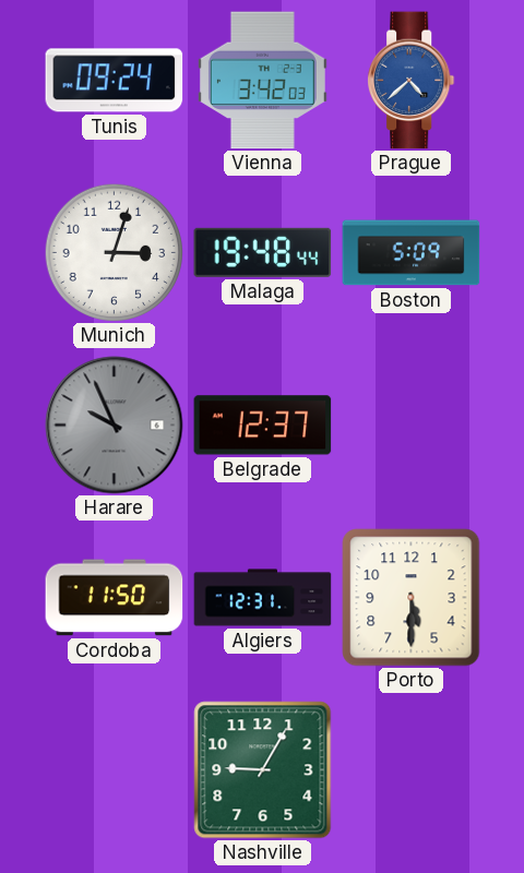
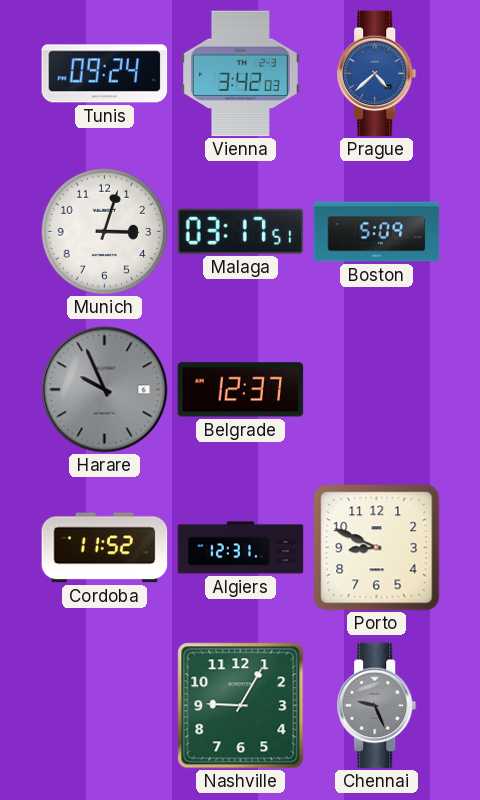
Malaga: 19:48 -> 03:17 (241, 231)
Cordoba: 11:50 -> 11:52 (105, 548)
Porto: 5:30 -> 8:49 (377, 548)
Chennai: none -> 9:26 (377, 706)
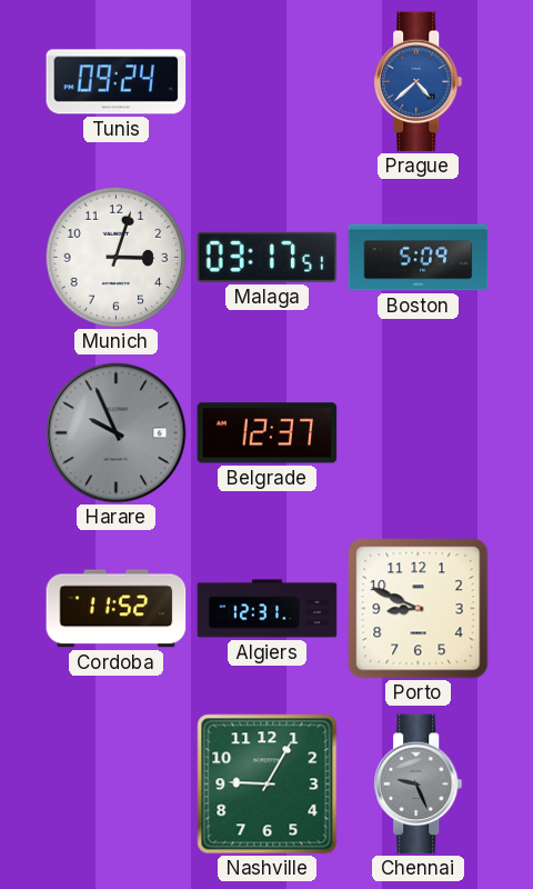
Vienna: 3:42 -> none (240, 74)
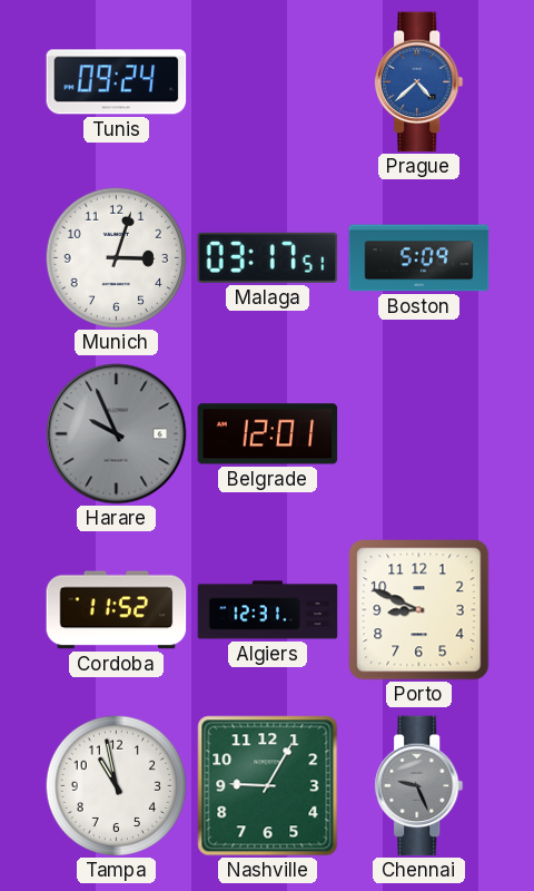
Belgrade: 12:37 -> 12:01 (268, 434)
Tampa: none -> 10:58 (116, 785)
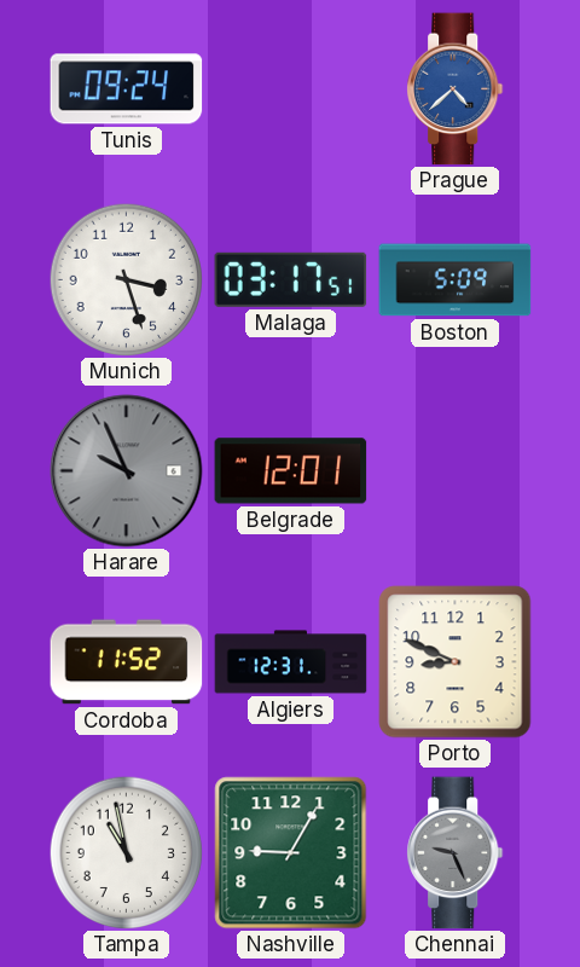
Munich: 3:03 -> 3:27 (126, 279)
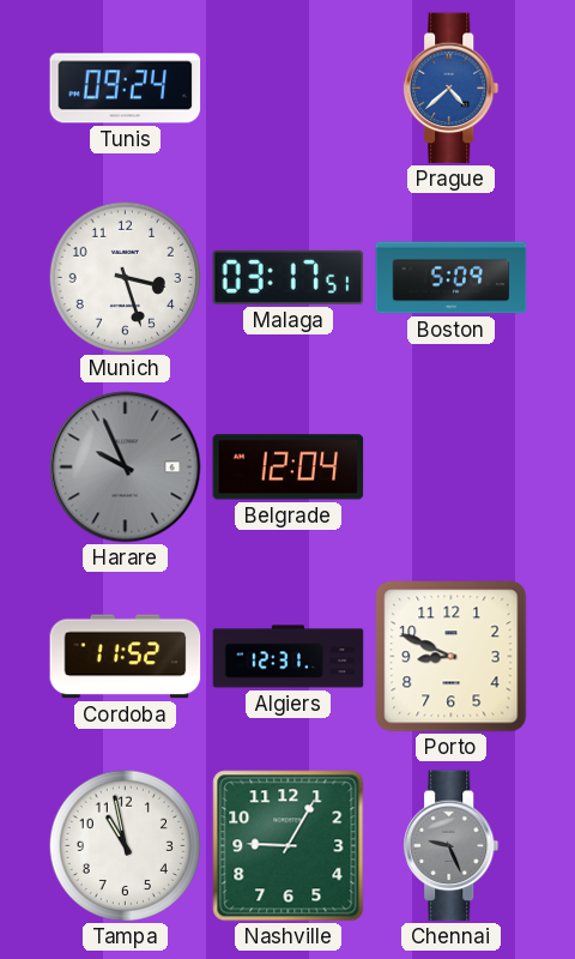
Belgrade: 12:01 -> 12:04 (289, 468)
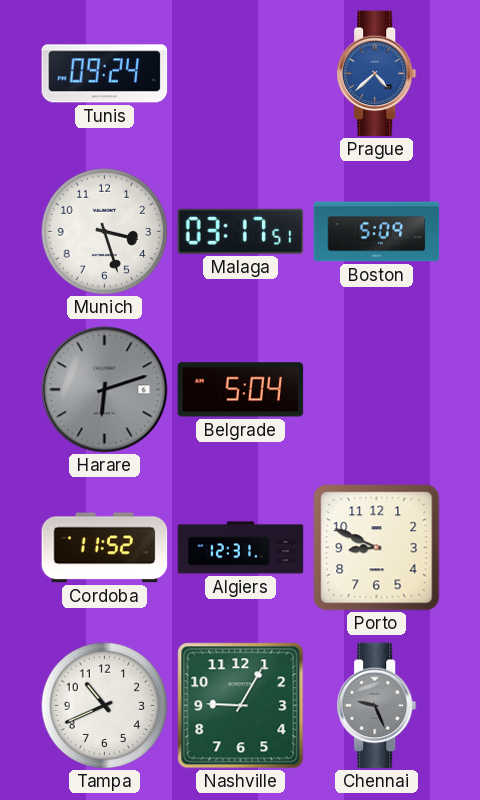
Harare: 9:56 -> 6:12 (105, 390)
Belgrade: 12:04 -> 5:04 (241, 390)
Tampa: 10:58 -> 10:41 (104, 705)
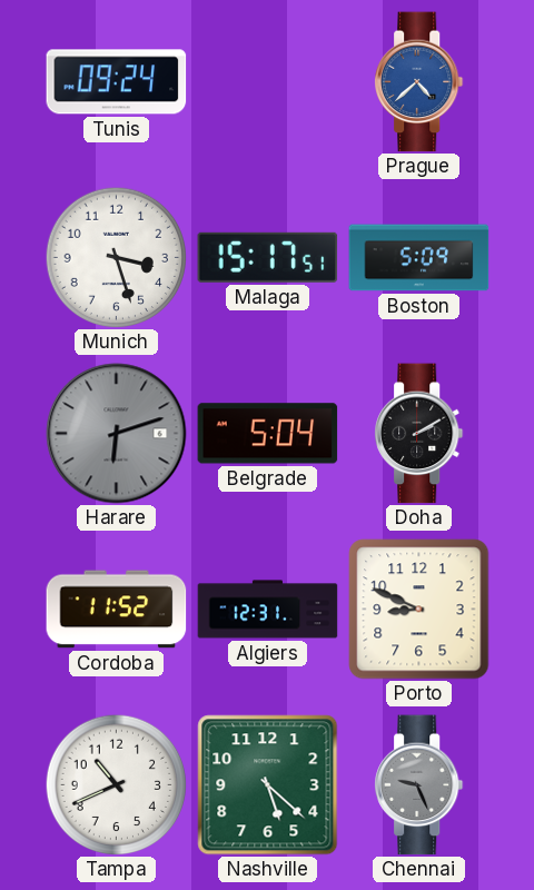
Malaga: 03:17 -> 15:17 (268, 257)
Doha: none -> 2:10 (419, 434)
Nashville: 9:05 -> 5:22 (268, 785)
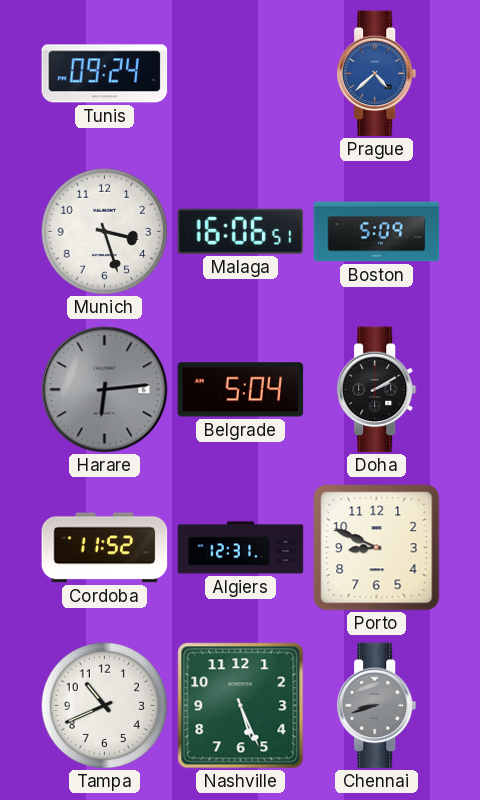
Malaga: 15:17 -> 16:06 (241, 231)
Harare: 6:12 -> 6:14 (105, 390)
Nashville: 5:22 -> 5:26 (241, 706)
Chennai: 9:26 -> 8:42 (377, 706)
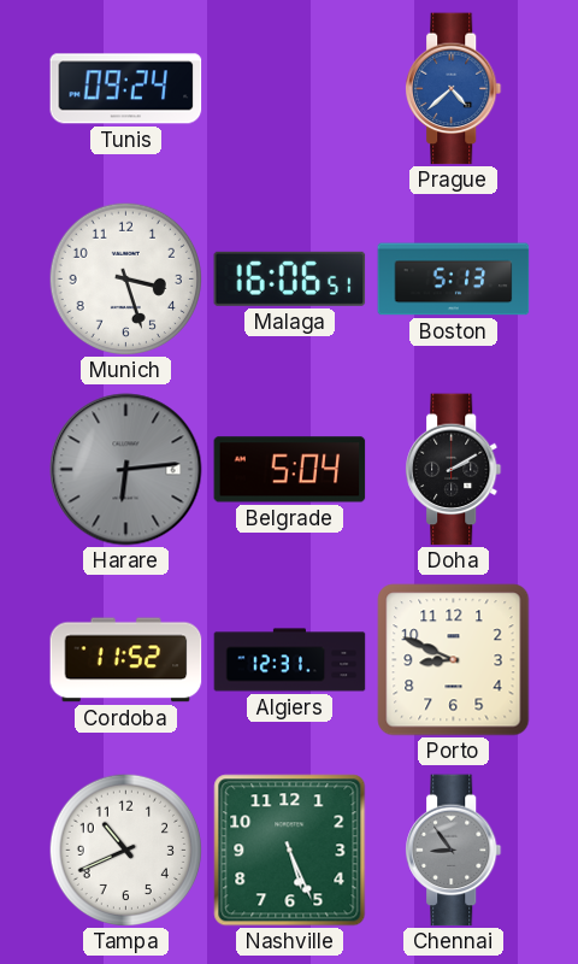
Boston: 5:09 -> 5:13 (454, 280)
Chennai: 8:42 -> 8:54 (454, 851)
